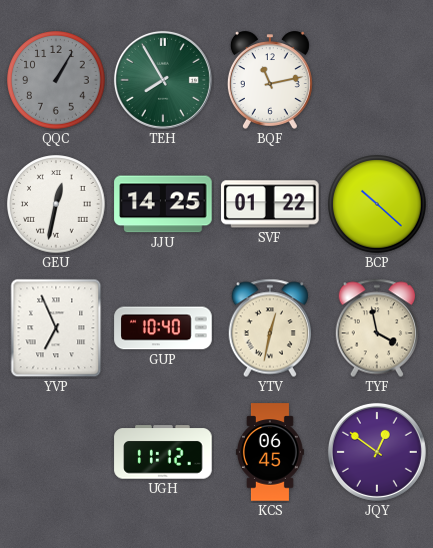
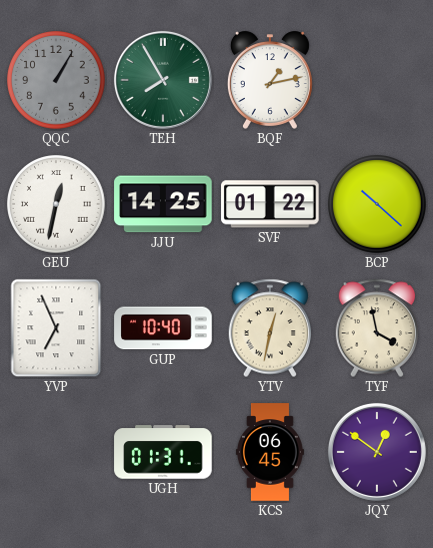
BQF: 11:13 -> 1:13 (270, 80)
UGH: 11:12 -> 01:31 (163, 452)
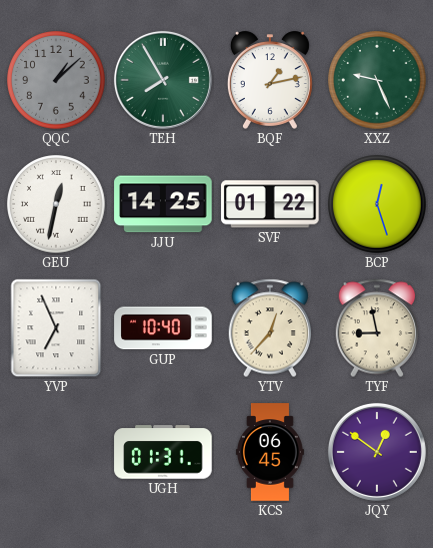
QQC: 1:05 -> 1:08 (56, 80)
XXZ: none -> 9:26 (377, 80)
BCP: 10:22 -> 12:27 (377, 204)
YTV: 12:32 -> 12:37 (269, 328)
TYF: 3:58 -> 8:58 (376, 328)
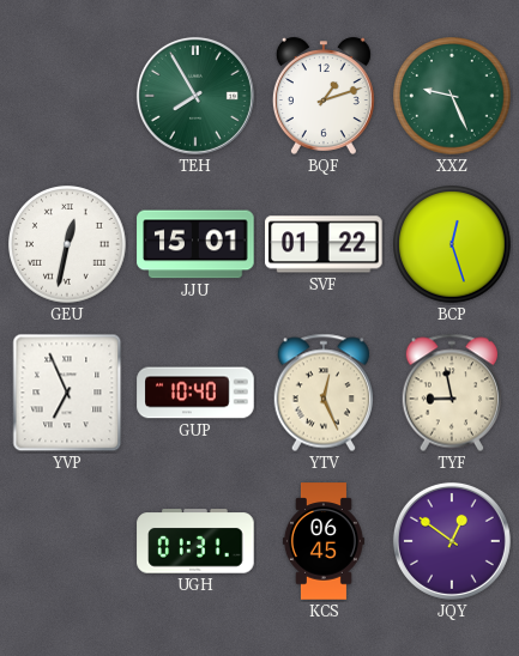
QQC: 1:08 -> none (56, 80)
BQF: 1:13 -> 1:12 (324, 96)
JJU: 14:25 -> 15:01 (195, 244)
YTV: 12:37 -> 12:26 (322, 393)
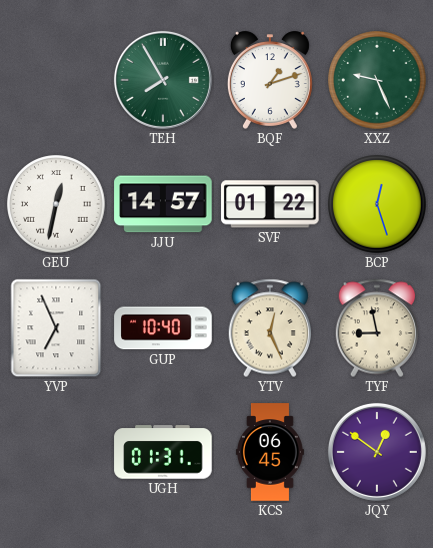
JJU: 15:01 -> 14:57 (163, 204)
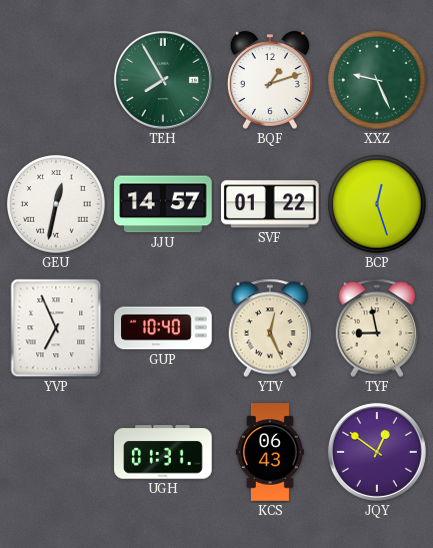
KCS: 06:45 -> 06:43 (270, 452)
